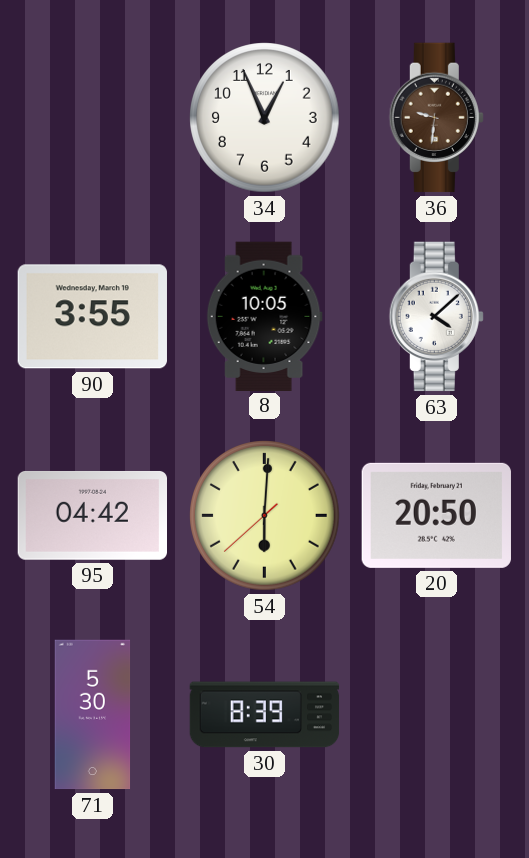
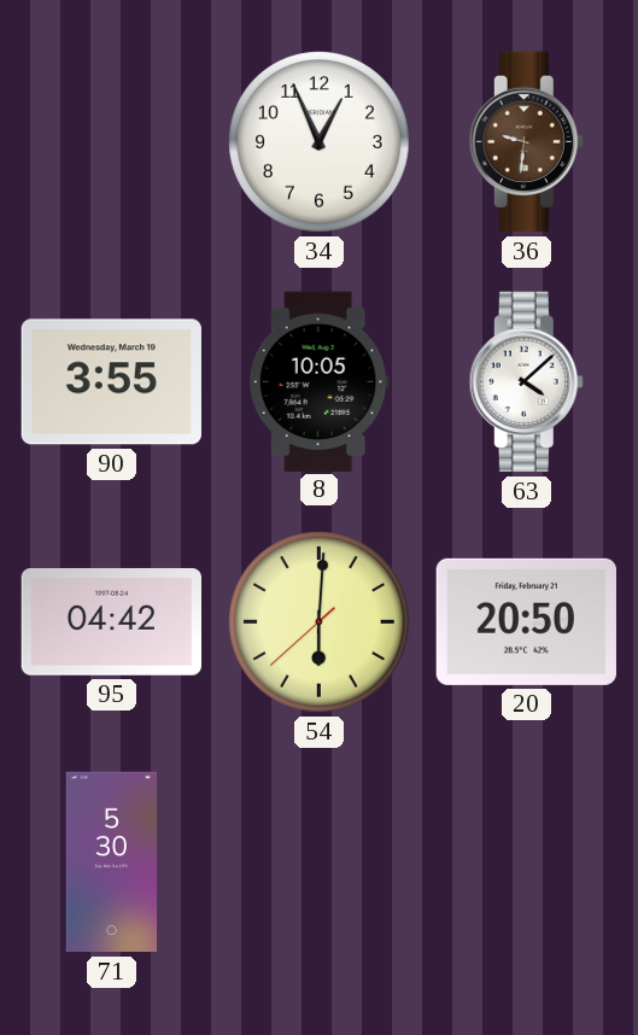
30: 8:39 -> none (265, 715)
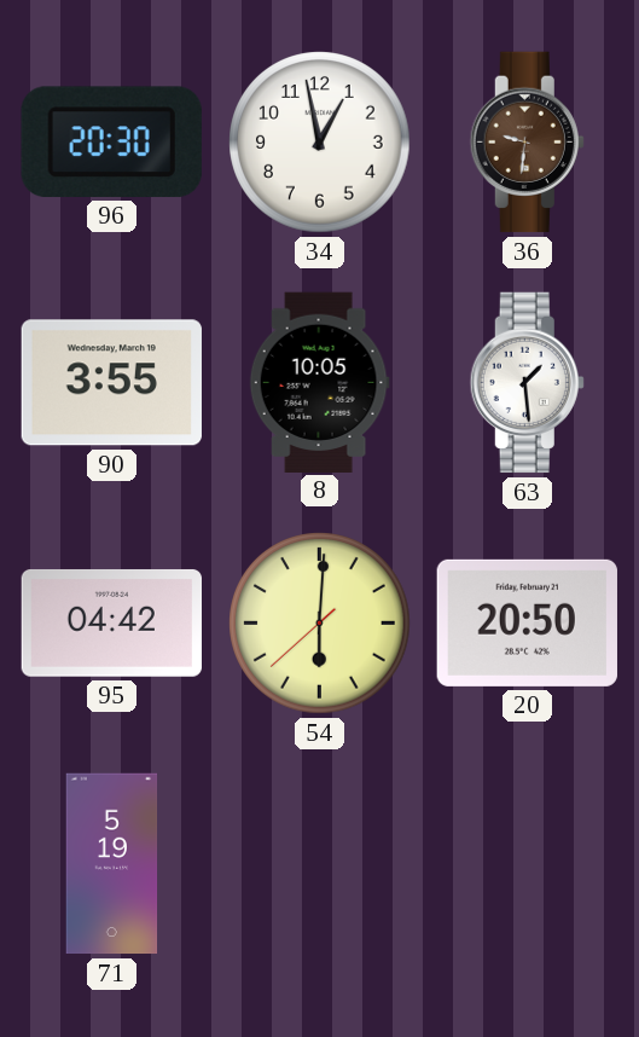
96: none -> 20:30 (111, 141)
34: 12:56 -> 12:58 (320, 143)
63: 4:08 -> 1:29 (527, 383)
71: 5:30 -> 5:19 (112, 864)
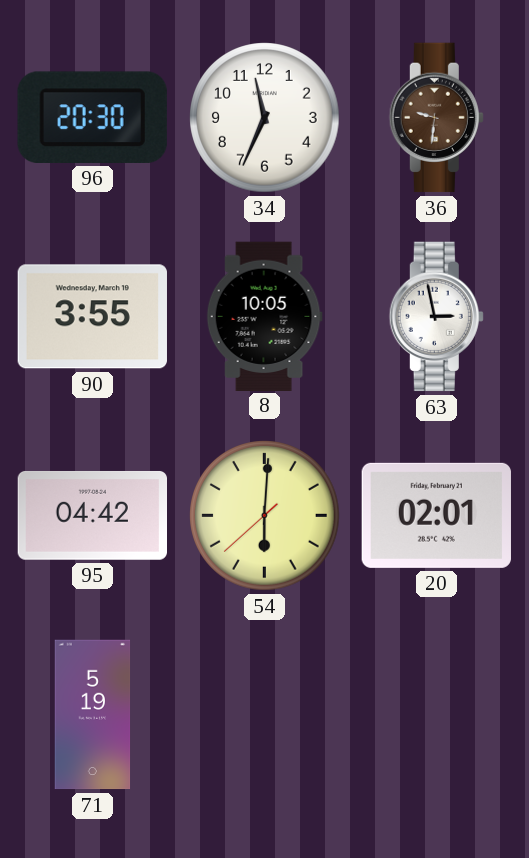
34: 12:58 -> 11:34 (265, 118)
63: 1:29 -> 2:58 (436, 317)
20: 20:50 -> 02:01 (436, 515)
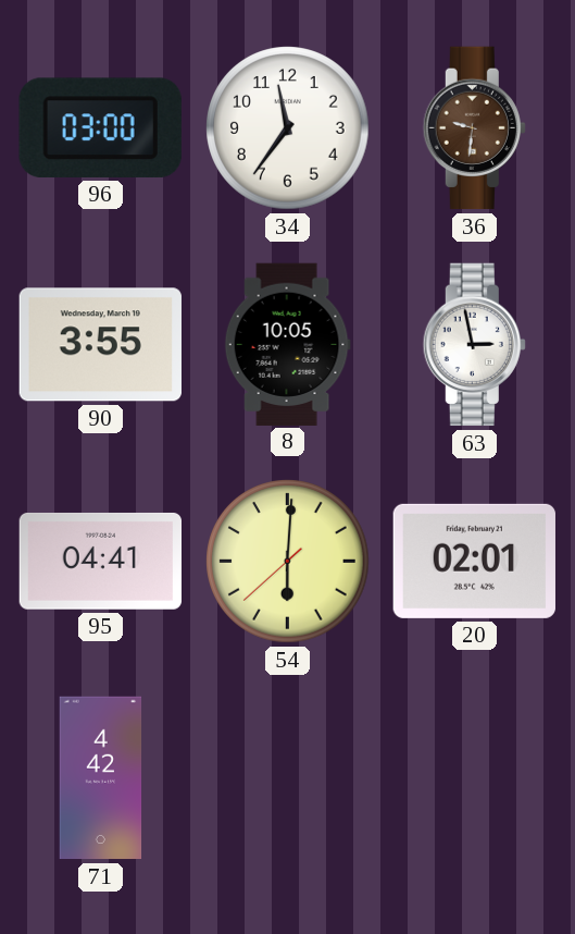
96: 20:30 -> 03:00 (100, 127)
34: 11:34 -> 11:36 (288, 128)
95: 04:42 -> 04:41 (100, 561)
71: 5:19 -> 4:42 (101, 778)
